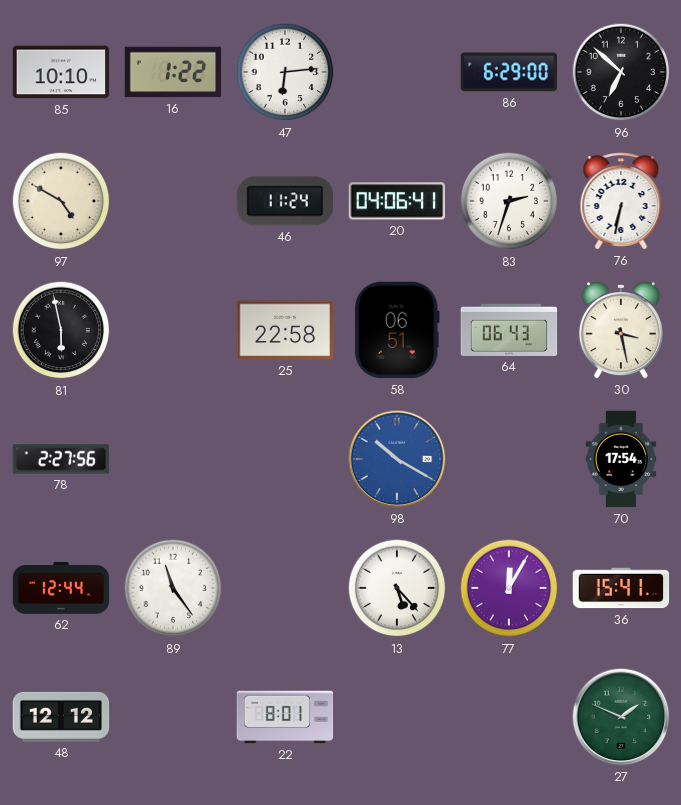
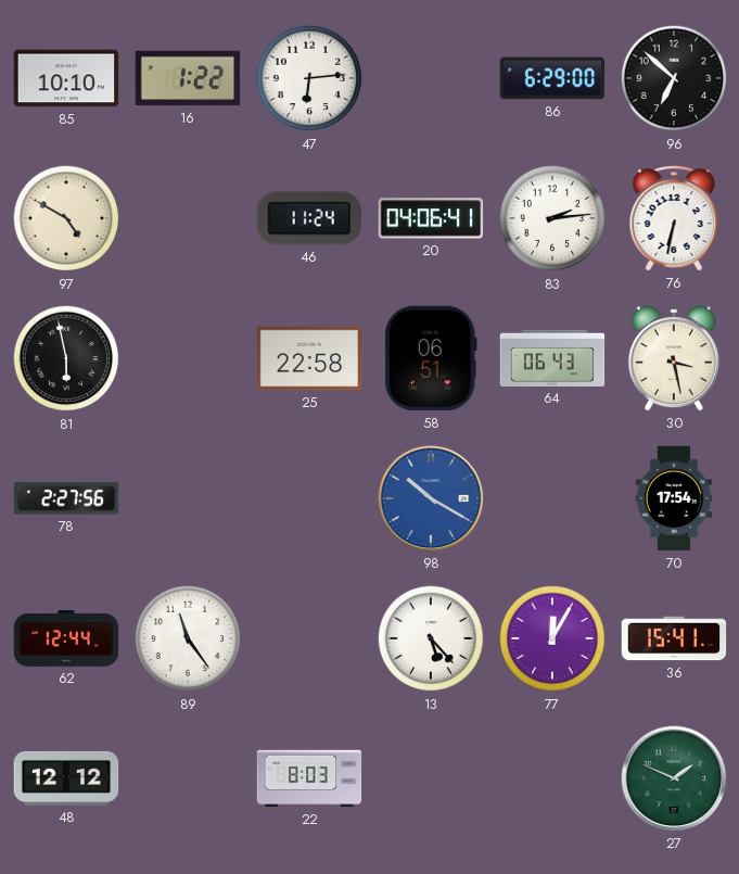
83: 2:33 -> 2:14 (552, 218)
22: 8:01 -> 8:03 (309, 778)
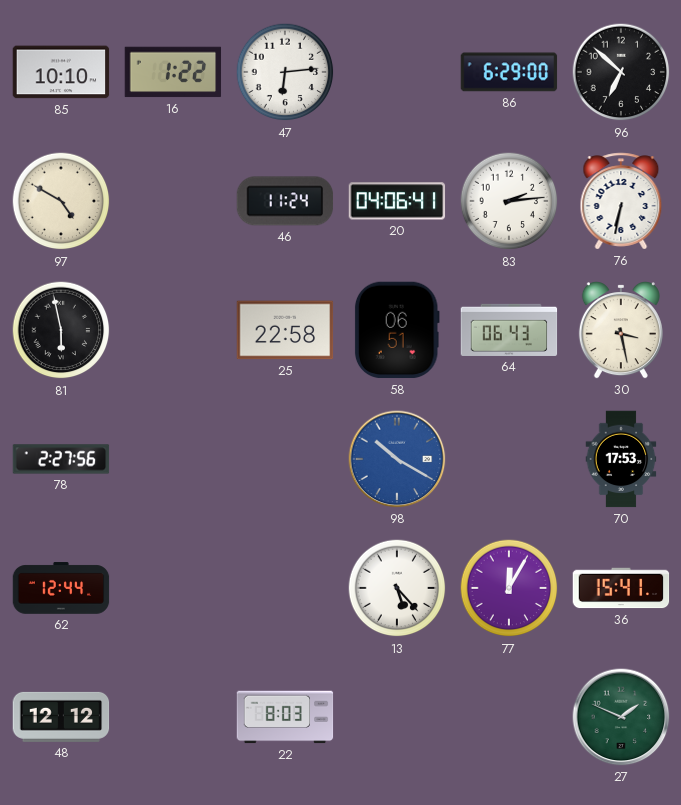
70: 17:54 -> 17:53 (621, 459)
89: 11:24 -> none (188, 638)
